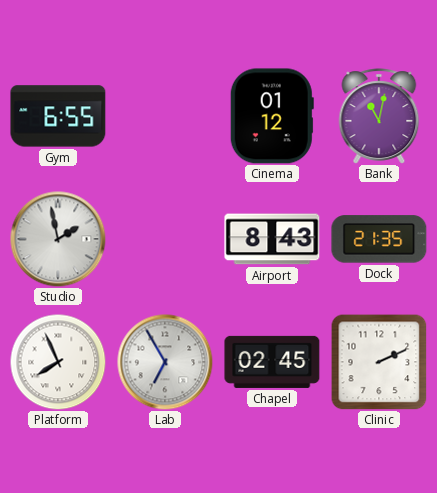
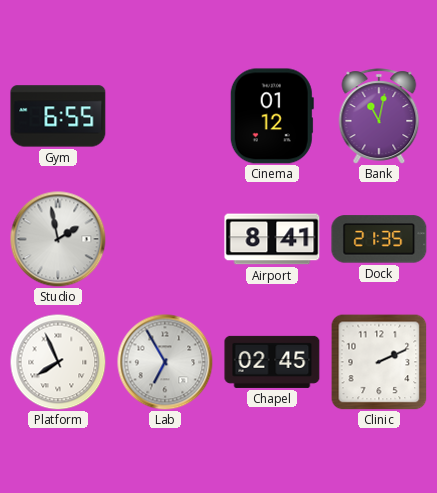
Airport: 8:43 -> 8:41 (272, 239)
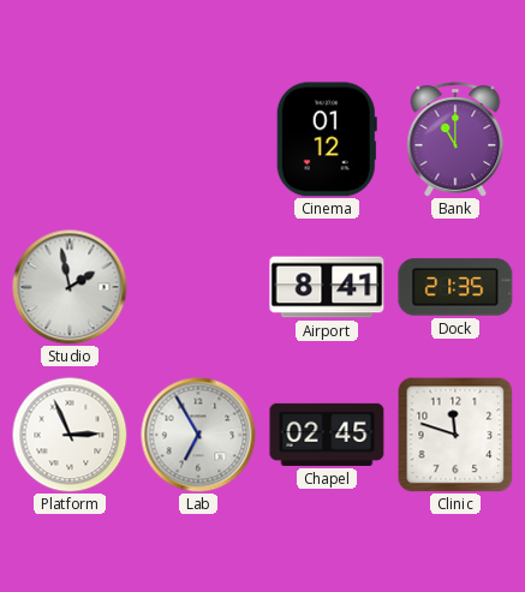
Gym: 6:55 -> none (58, 116)
Bank: 11:02 -> 11:00 (455, 139)
Platform: 7:56 -> 2:56 (70, 435)
Clinic: 2:11 -> 11:48 (455, 435)
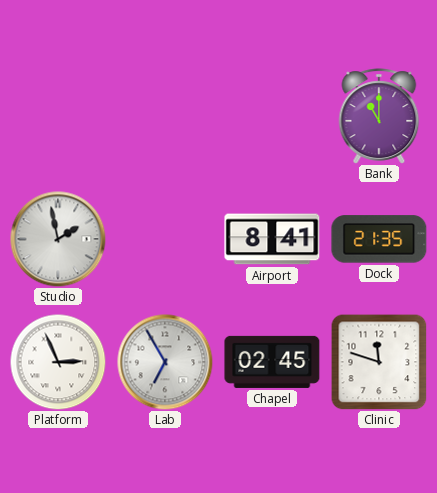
Cinema: 01:12 -> none (327, 139)
